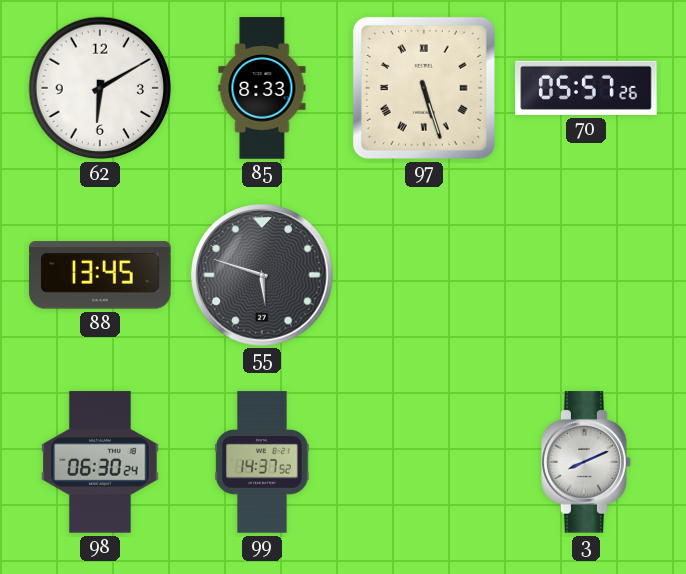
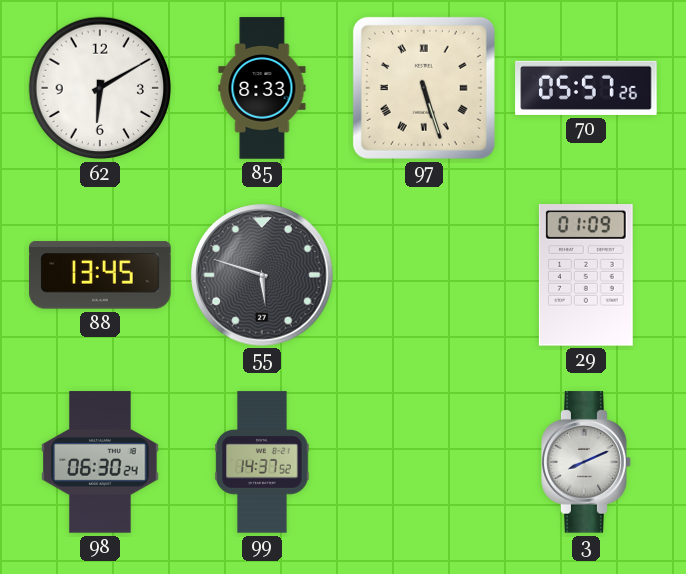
29: none -> 01:09 (586, 276)
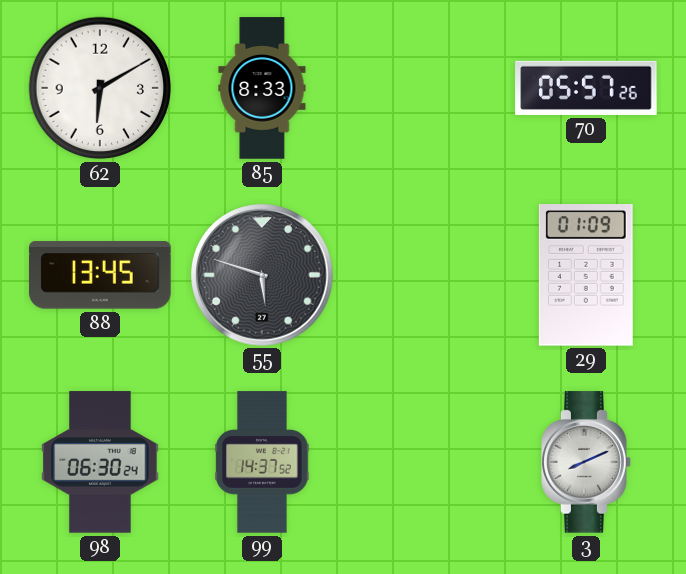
97: 5:27 -> none (424, 88)
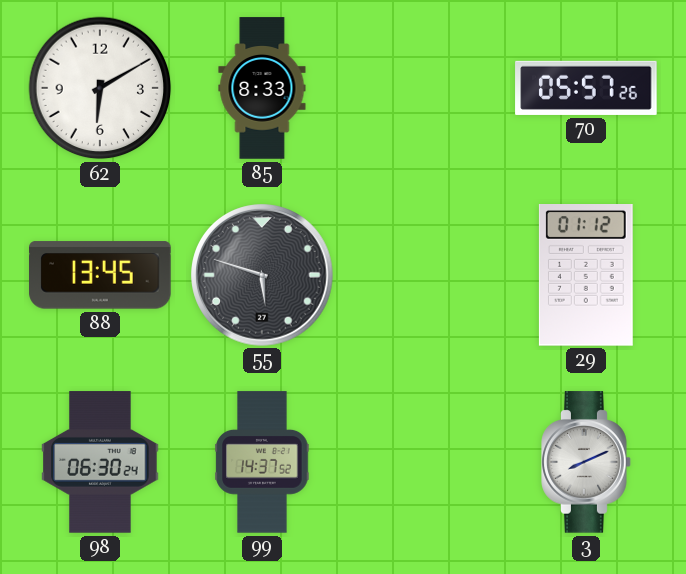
29: 01:09 -> 01:12 (586, 276)
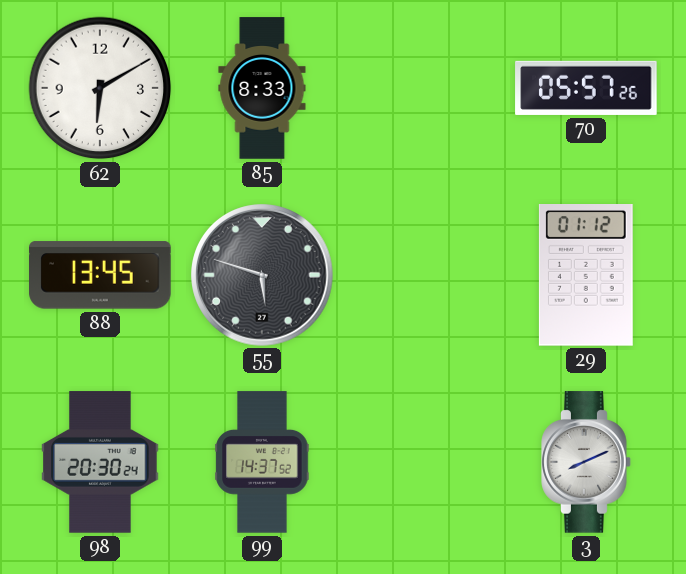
98: 06:30 -> 20:30 (100, 462)
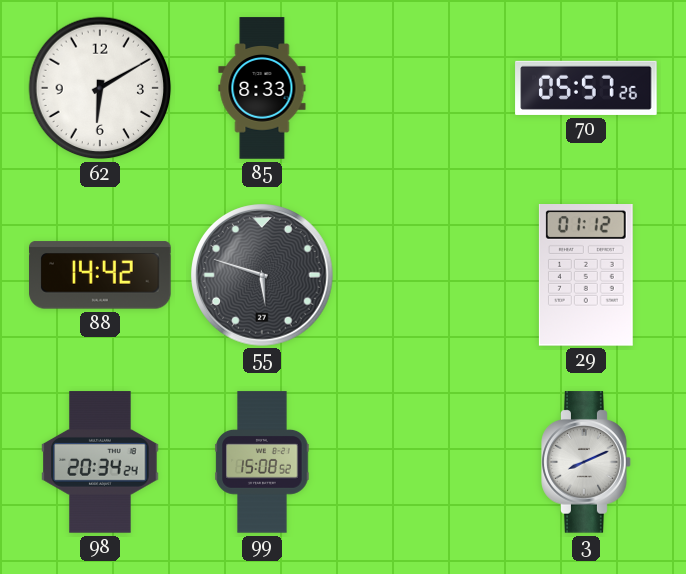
88: 13:45 -> 14:42 (100, 275)
98: 20:30 -> 20:34 (100, 462)
99: 14:37 -> 15:08 (262, 462)
